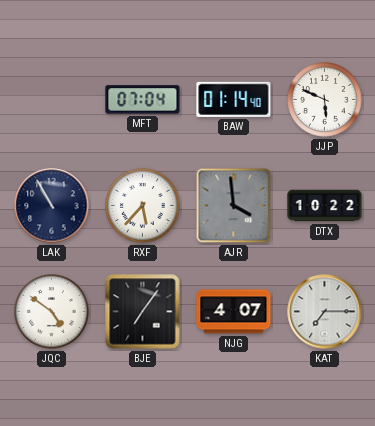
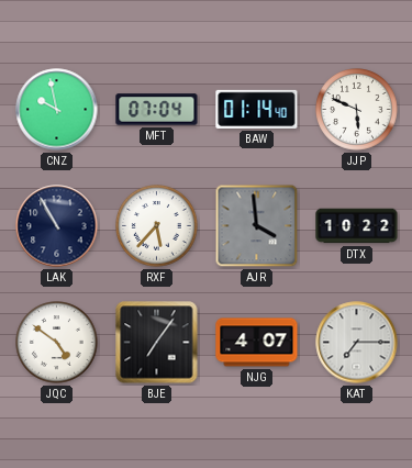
CNZ: none -> 9:58 (57, 110)
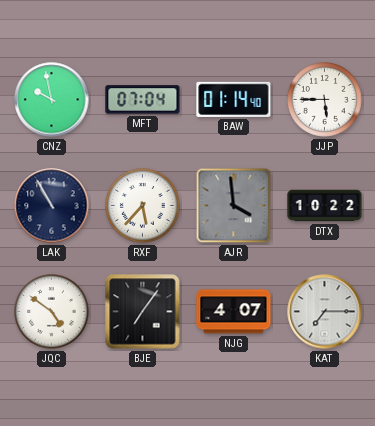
JJP: 5:49 -> 5:45 (325, 100)
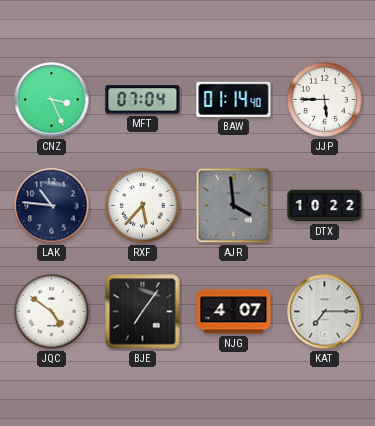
CNZ: 9:58 -> 3:26 (52, 100)
LAK: 10:55 -> 10:46 (52, 206)
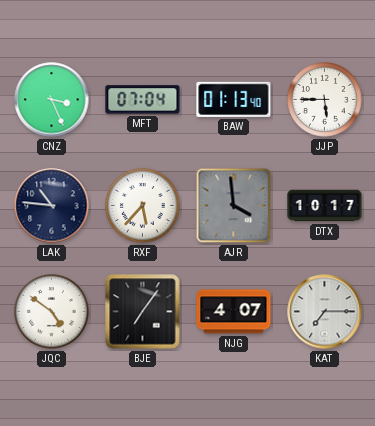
BAW: 01:14 -> 01:13 (234, 99)
DTX: 10:22 -> 10:17 (325, 206)
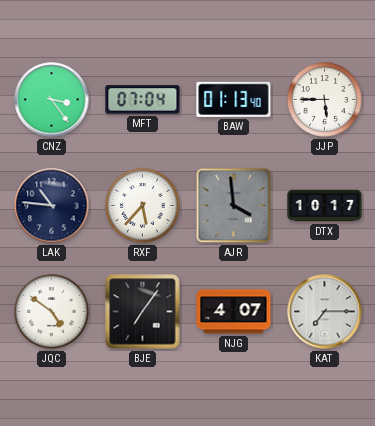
CNZ: 3:26 -> 3:24 (52, 100)
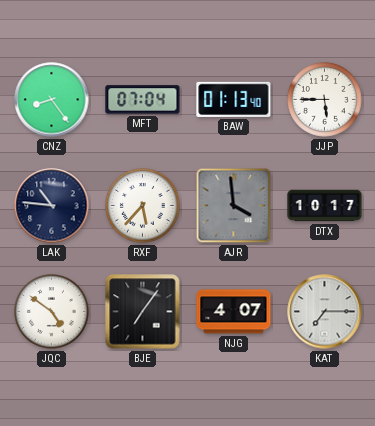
CNZ: 3:24 -> 8:24 (52, 100)
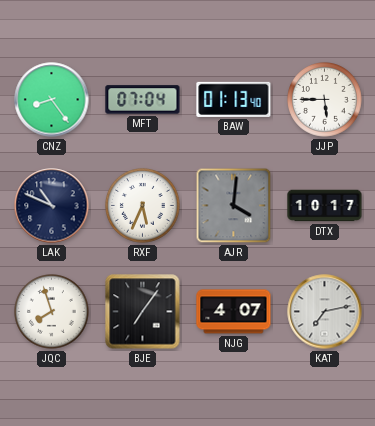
LAK: 10:46 -> 10:49 (52, 206)
RXF: 5:37 -> 5:34 (143, 206)
AJR: 3:59 -> 4:01 (234, 206)
JQC: 4:51 -> 7:57 (52, 312)
KAT: 7:15 -> 7:13 (325, 312)
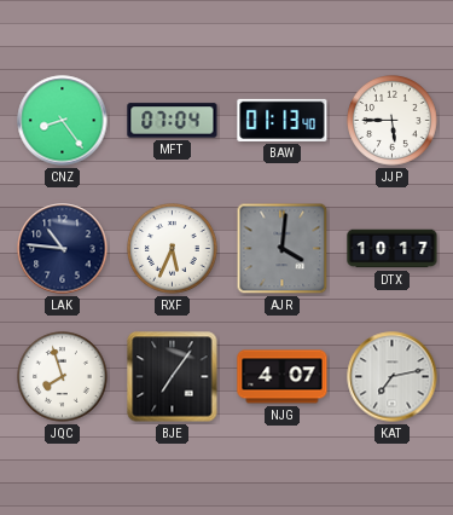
LAK: 10:49 -> 10:46 (63, 249)
